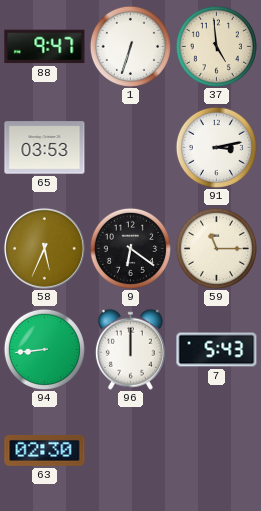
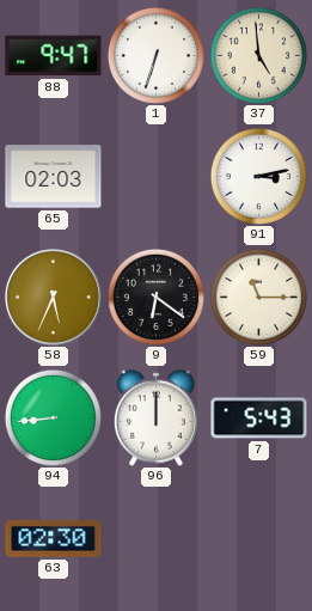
65: 03:53 -> 02:03 (54, 177)
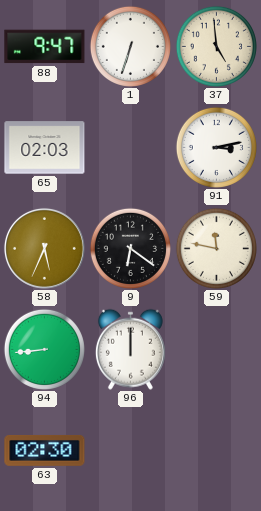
59: 11:15 -> 11:47 (216, 248)
7: 5:43 -> none (259, 418)
